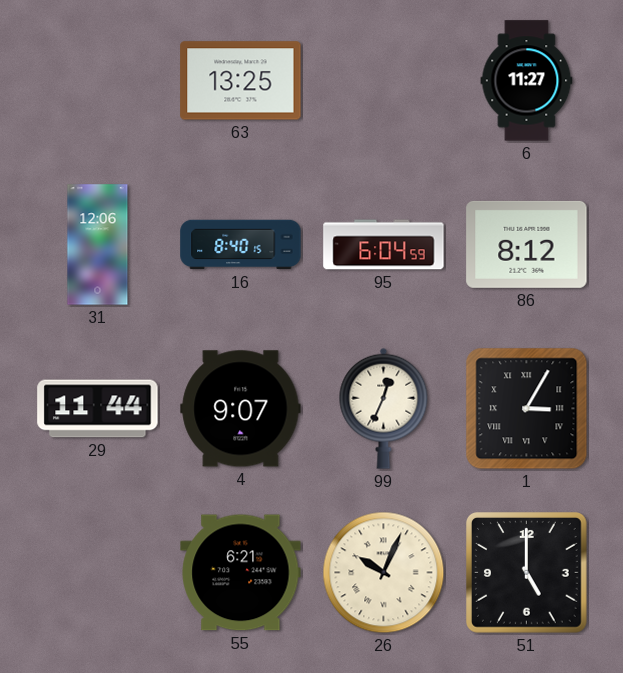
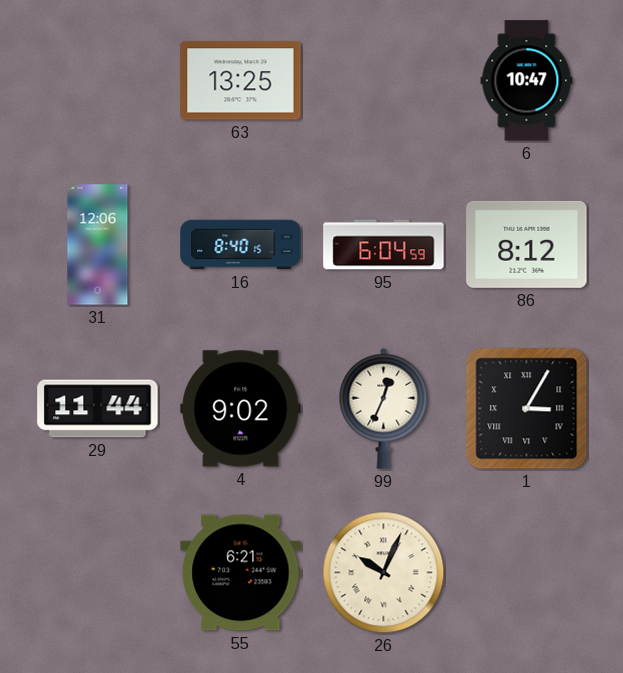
6: 11:27 -> 10:47 (527, 81)
4: 9:07 -> 9:02 (241, 409)
51: 5:00 -> none (527, 573)
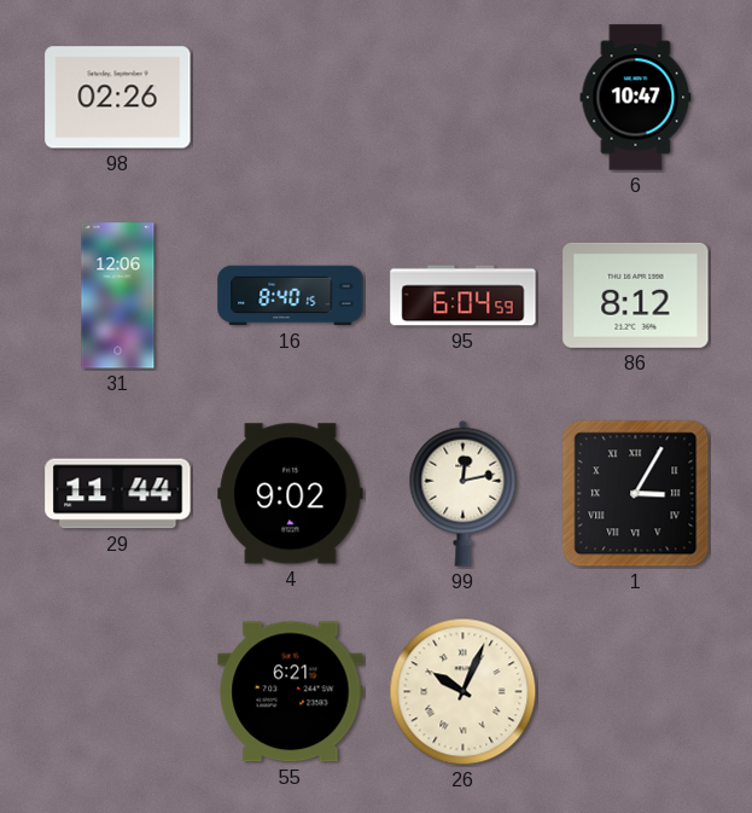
98: none -> 02:26 (118, 98)
63: 13:25 -> none (241, 81)
99: 12:34 -> 12:13 (464, 493)
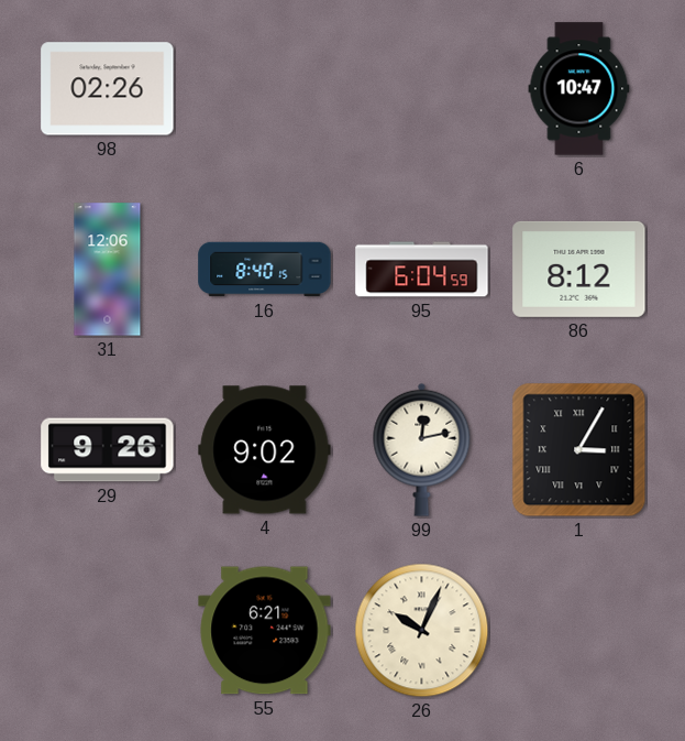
29: 11:44 -> 9:26 (108, 450)
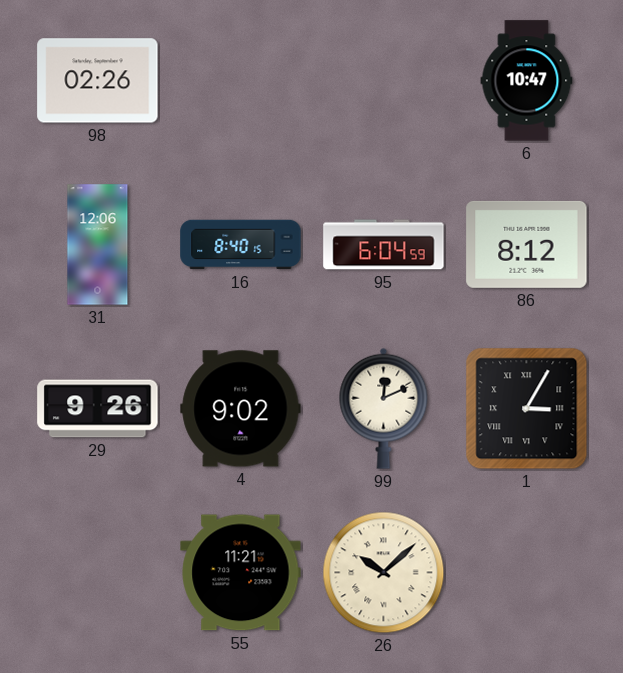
99: 12:13 -> 12:11 (384, 408)
55: 6:21 -> 11:21 (241, 573)
26: 10:04 -> 10:08 (384, 573)
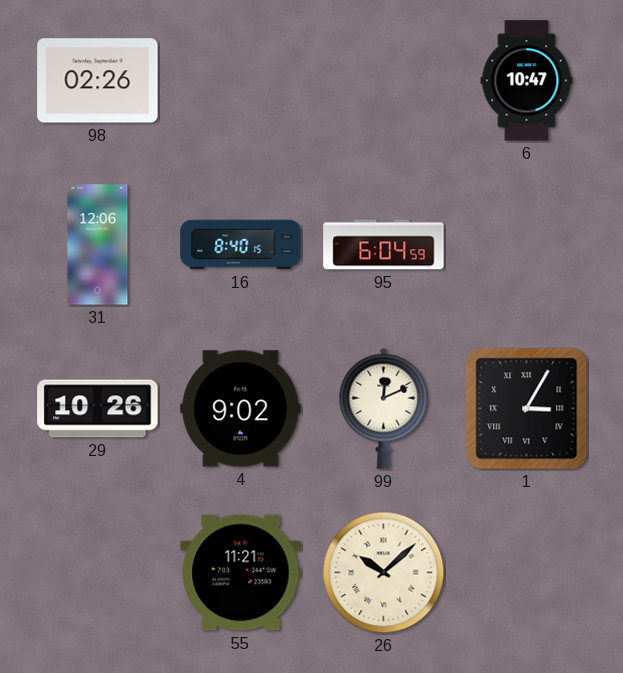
86: 8:12 -> none (527, 244)
29: 9:26 -> 10:26 (98, 409)
